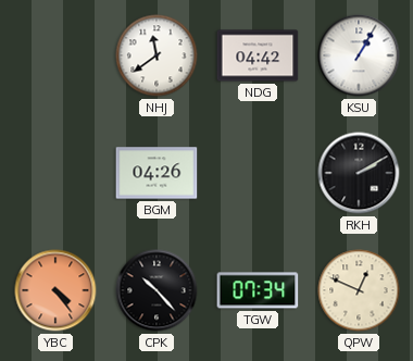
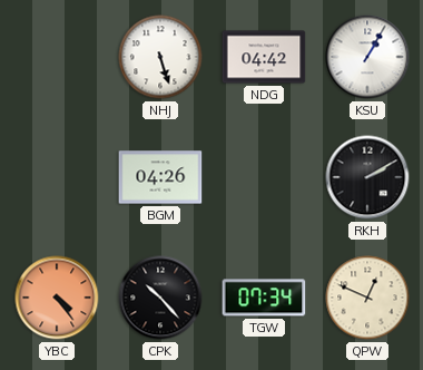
NHJ: 11:39 -> 5:27 (160, 57)
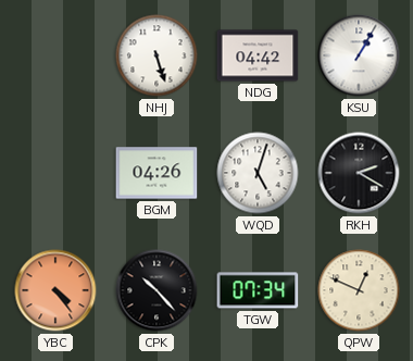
WQD: none -> 5:03 (258, 173)
RKH: 2:10 -> 2:20 (359, 173)
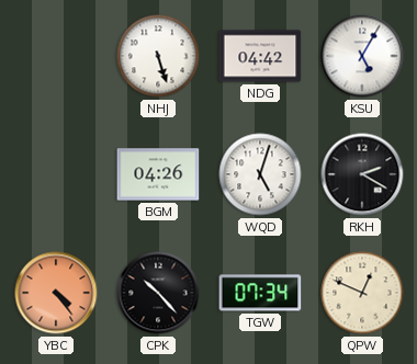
KSU: 1:05 -> 5:05 (362, 56)
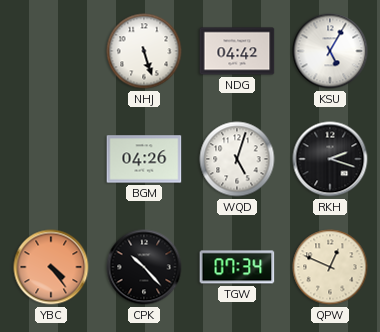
RKH: 2:20 -> 2:18 (330, 159)
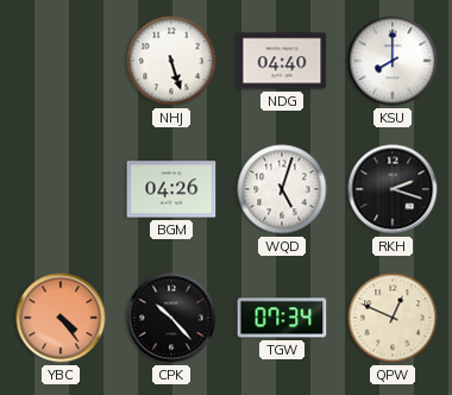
NDG: 04:42 -> 04:40 (282, 61)
KSU: 5:05 -> 8:00 (393, 61)
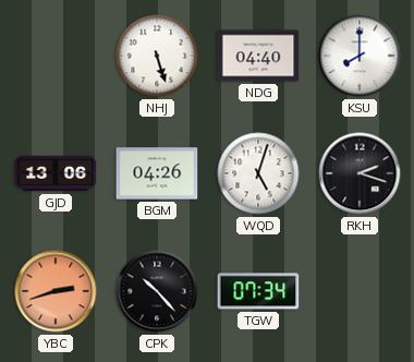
GJD: none -> 13:06 (56, 173)
YBC: 4:24 -> 2:42 (56, 291)
QPW: 12:49 -> none (393, 318)
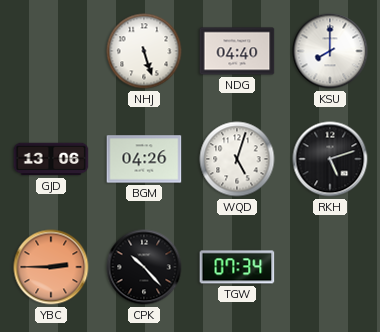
RKH: 2:18 -> 5:12 (330, 159)
YBC: 2:42 -> 2:45 (51, 267)
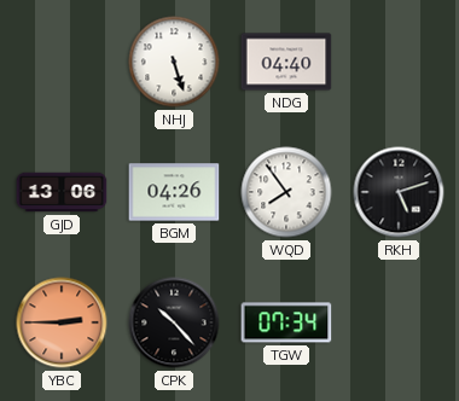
KSU: 8:00 -> none (330, 51)
WQD: 5:03 -> 7:54 (286, 192)
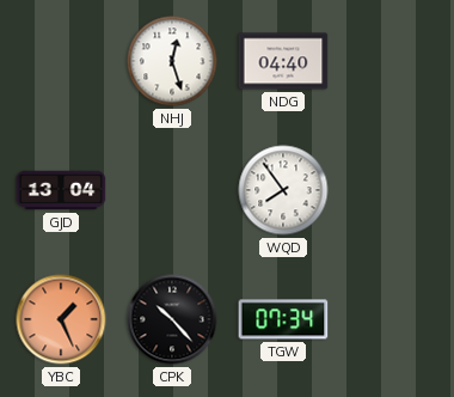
NHJ: 5:27 -> 12:27 (172, 61)
GJD: 13:06 -> 13:04 (61, 190)
BGM: 04:26 -> none (174, 192)
RKH: 5:12 -> none (399, 192)
YBC: 2:45 -> 1:26 (61, 319)
